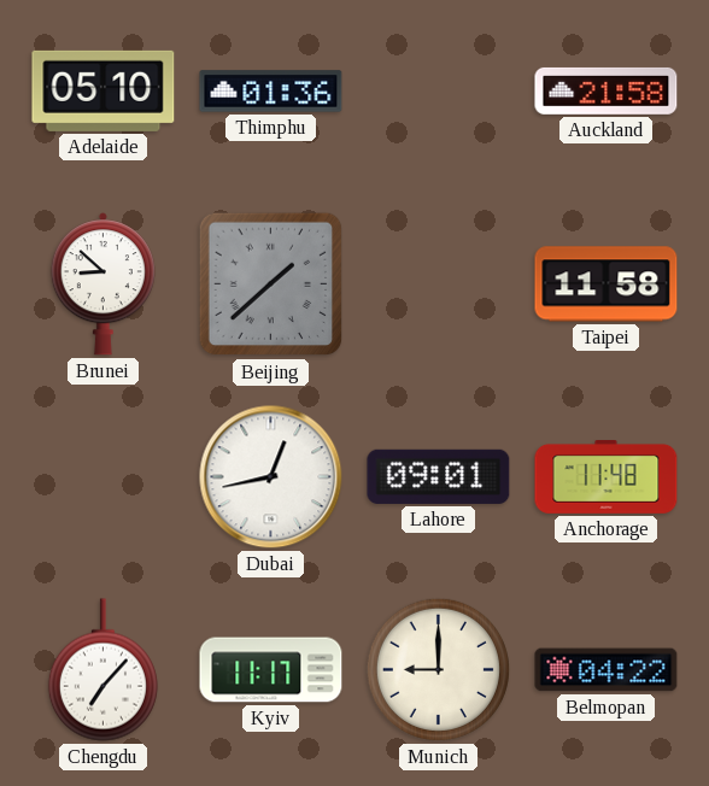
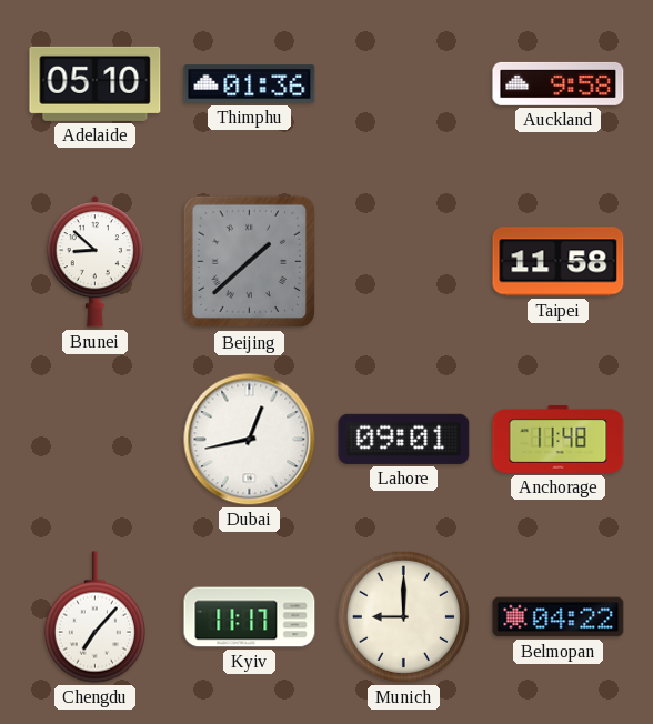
Auckland: 21:58 -> 9:58 (559, 83)
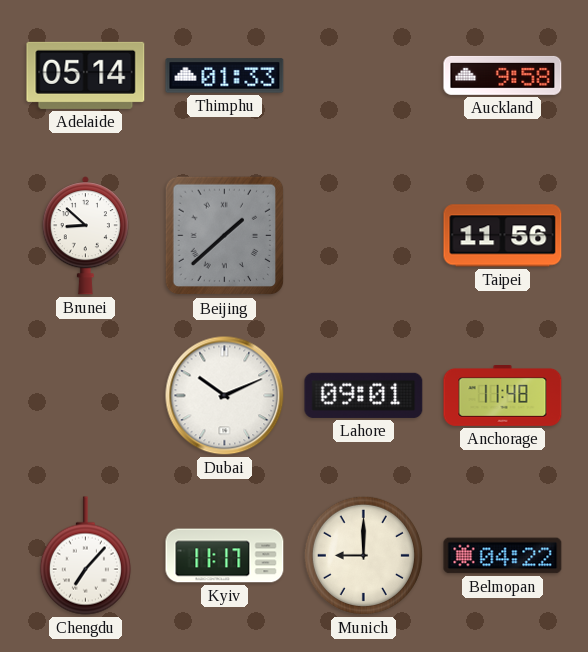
Adelaide: 05:10 -> 05:14 (86, 75)
Thimphu: 01:36 -> 01:33 (225, 76)
Taipei: 11:58 -> 11:56 (503, 236)
Dubai: 12:43 -> 10:11 (225, 396)
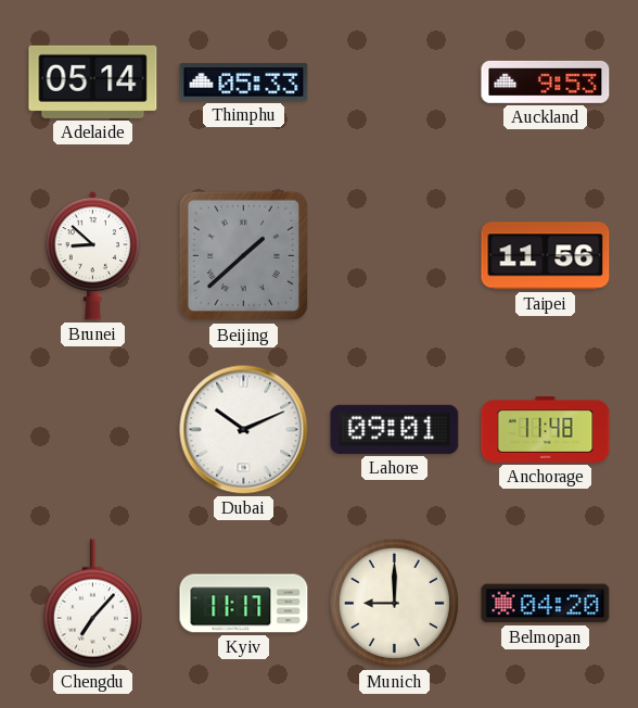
Thimphu: 01:33 -> 05:33 (244, 83)
Auckland: 9:58 -> 9:53 (546, 81)
Belmopan: 04:22 -> 04:20 (546, 604)
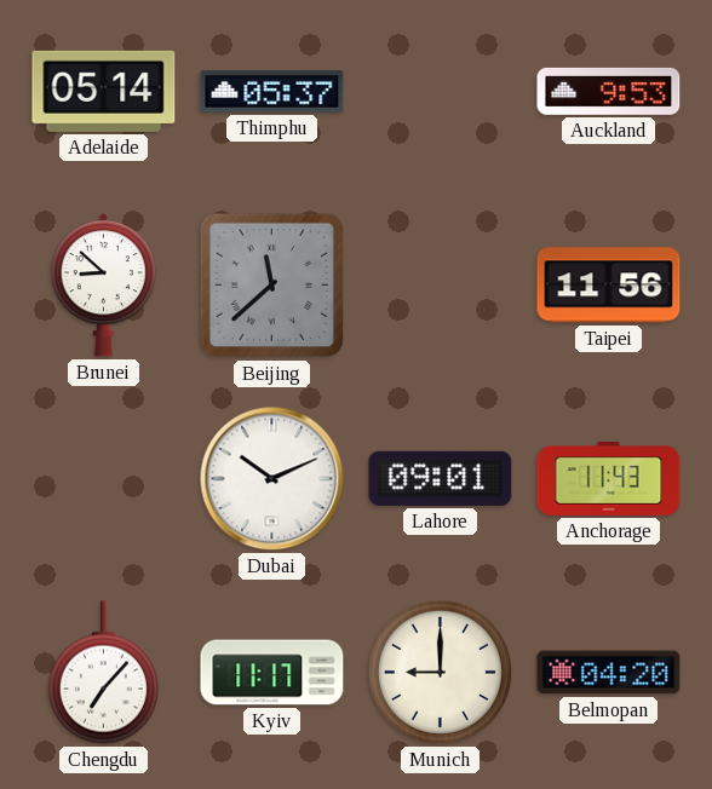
Thimphu: 05:33 -> 05:37 (272, 92)
Beijing: 1:38 -> 11:38 (272, 286)
Anchorage: 11:48 -> 11:43 (609, 479)
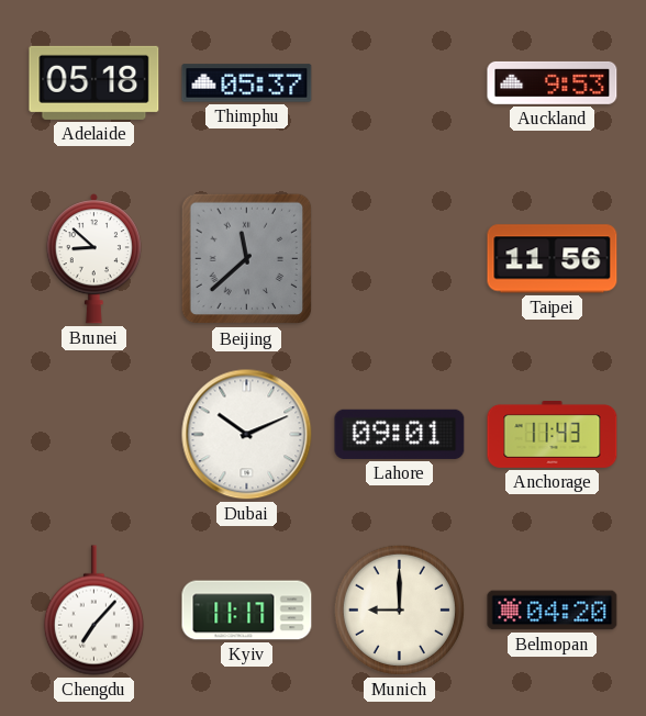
Adelaide: 05:14 -> 05:18 (94, 82)
